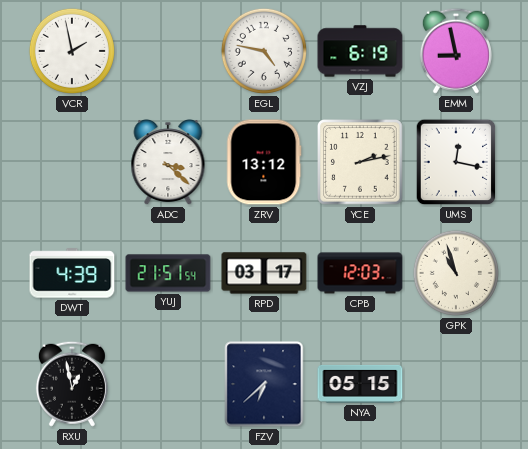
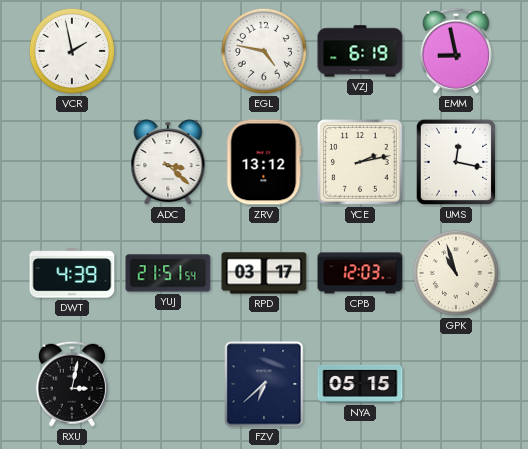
RXU: 12:58 -> 3:02 (72, 384)
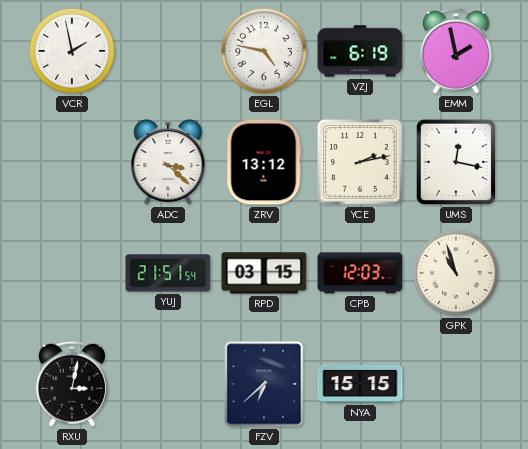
EMM: 8:58 -> 1:58 (456, 51)
DWT: 4:39 -> none (72, 273)
RPD: 03:17 -> 03:15 (264, 273)
NYA: 05:15 -> 15:15 (360, 384)
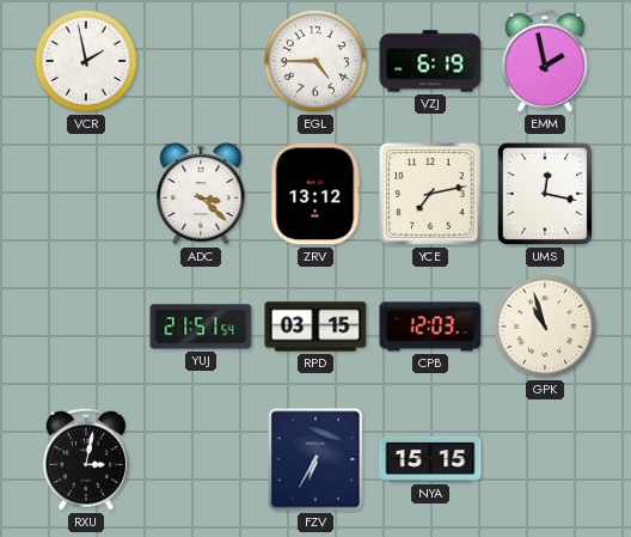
EGL: 4:47 -> 4:45 (315, 61)
YCE: 2:13 -> 7:13 (430, 194)
FZV: 6:38 -> 6:35 (315, 459)
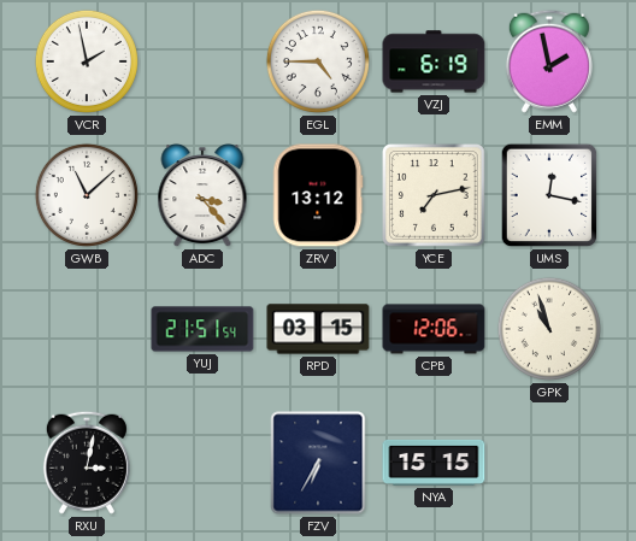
GWB: none -> 11:08 (87, 195)
ADC: 3:22 -> 3:23 (202, 196)
CPB: 12:03 -> 12:06 (434, 329)
